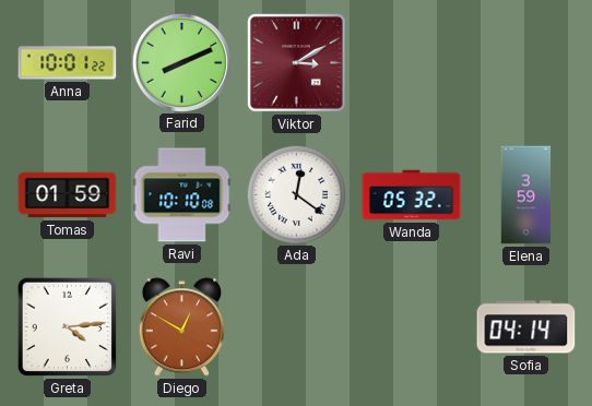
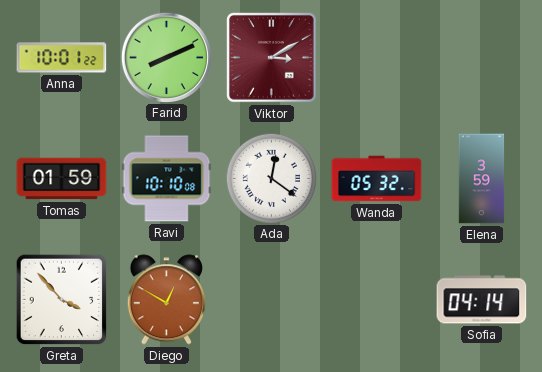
Greta: 4:14 -> 3:53 (62, 300)
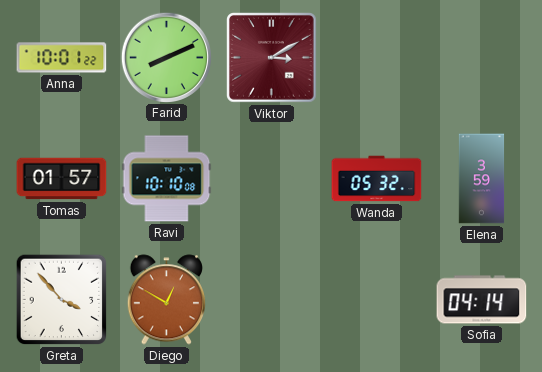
Tomas: 01:59 -> 01:57 (62, 179)
Ada: 12:21 -> none (271, 178)
